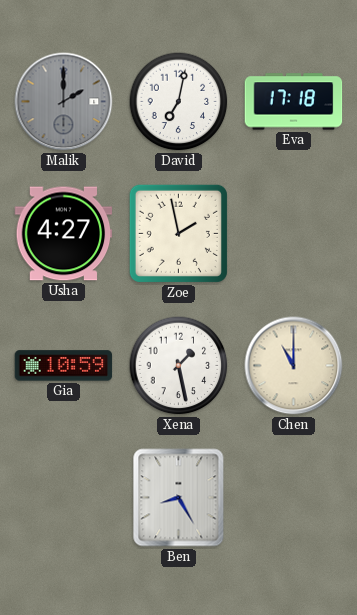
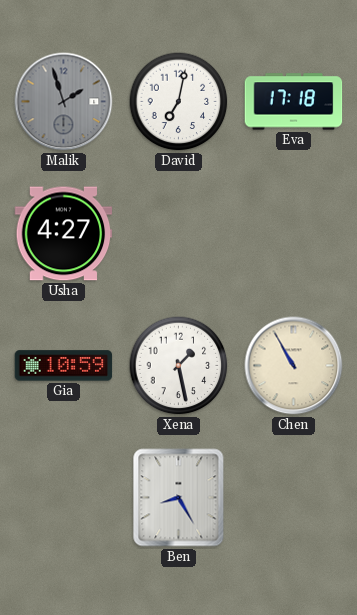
Malik: 2:00 -> 1:57 (64, 102)
Zoe: 1:58 -> none (178, 233)
Chen: 11:00 -> 10:55 (294, 366)
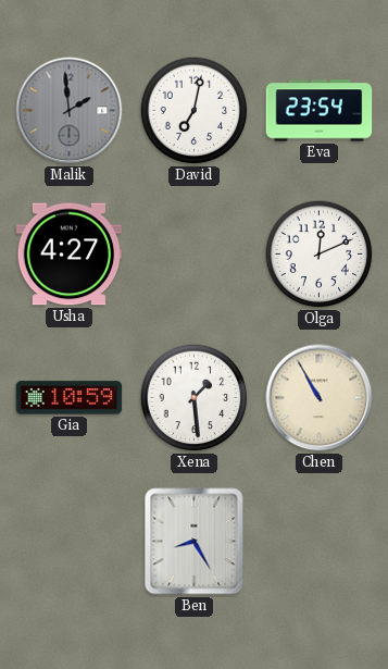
Malik: 1:57 -> 1:59 (70, 111)
Eva: 17:18 -> 23:54 (320, 111)
Olga: none -> 12:11 (320, 255)
Xena: 1:28 -> 1:29 (195, 398)
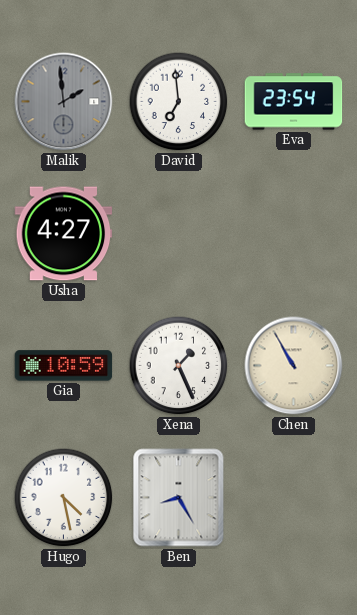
David: 7:02 -> 6:59 (179, 102)
Olga: 12:11 -> none (320, 255)
Xena: 1:29 -> 1:26 (179, 366)
Hugo: none -> 4:28 (64, 498)
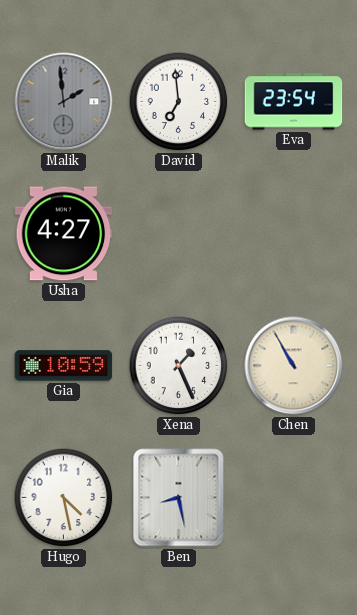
Ben: 8:25 -> 8:28 (179, 498)
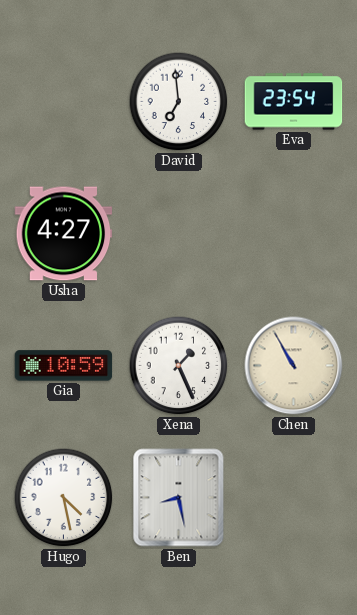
Malik: 1:59 -> none (64, 102)
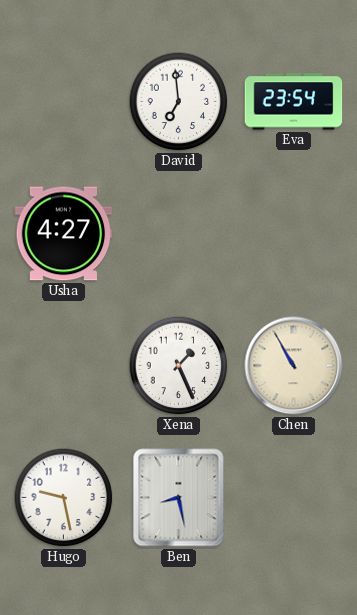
Gia: 10:59 -> none (64, 366)
Hugo: 4:28 -> 9:28 (64, 498)
